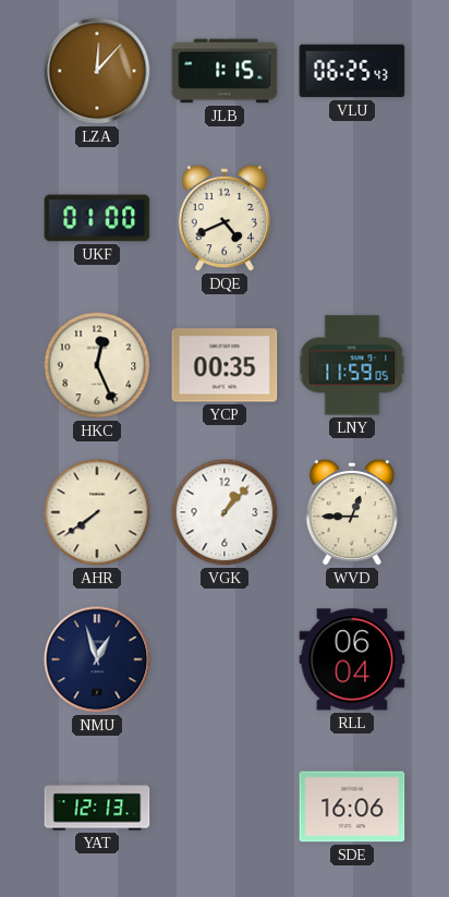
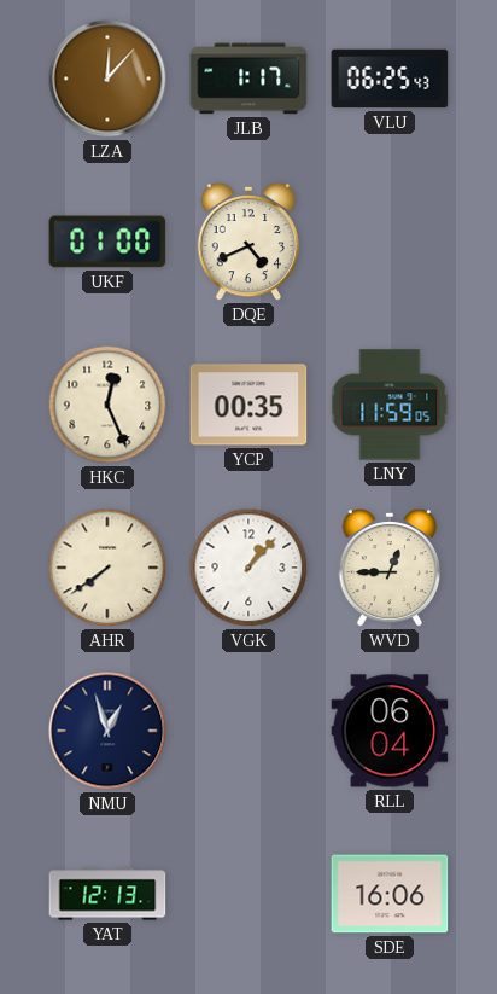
JLB: 1:15 -> 1:17 (248, 79)
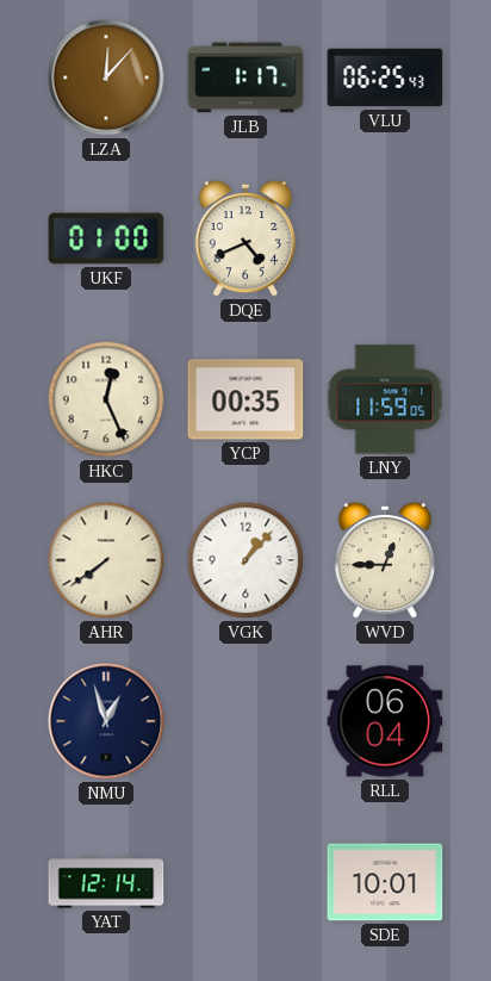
YAT: 12:13 -> 12:14 (106, 882)
SDE: 16:06 -> 10:01 (385, 882)
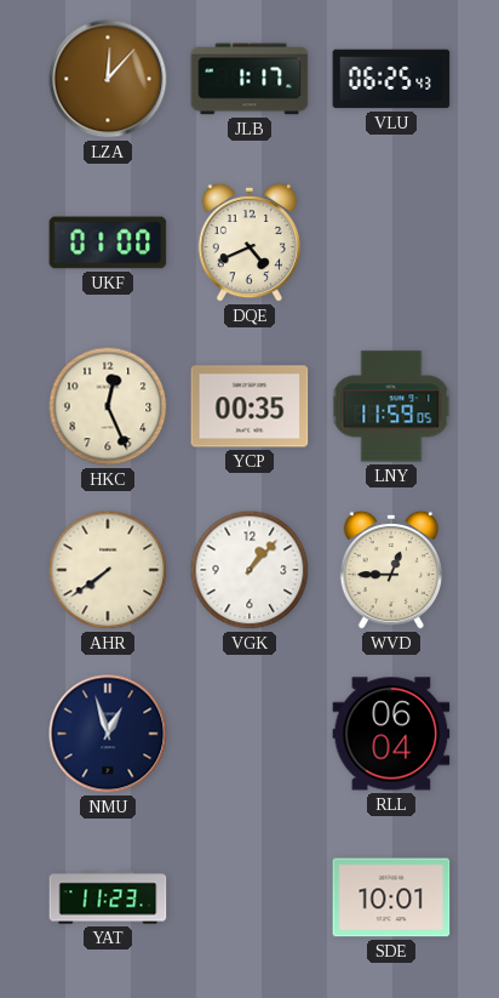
YAT: 12:14 -> 11:23 (108, 897)
